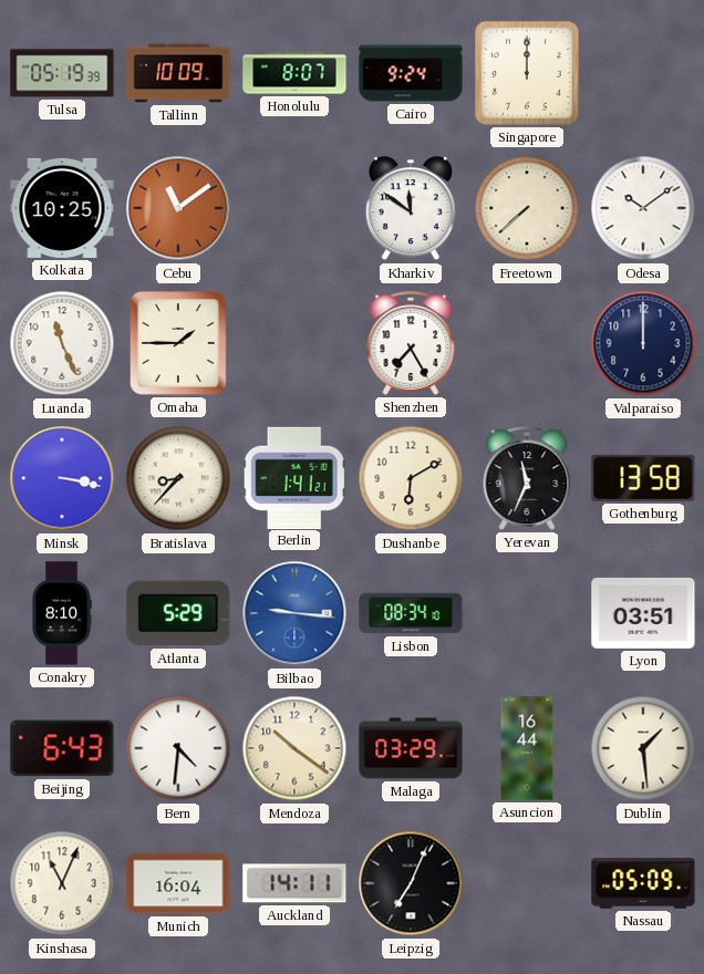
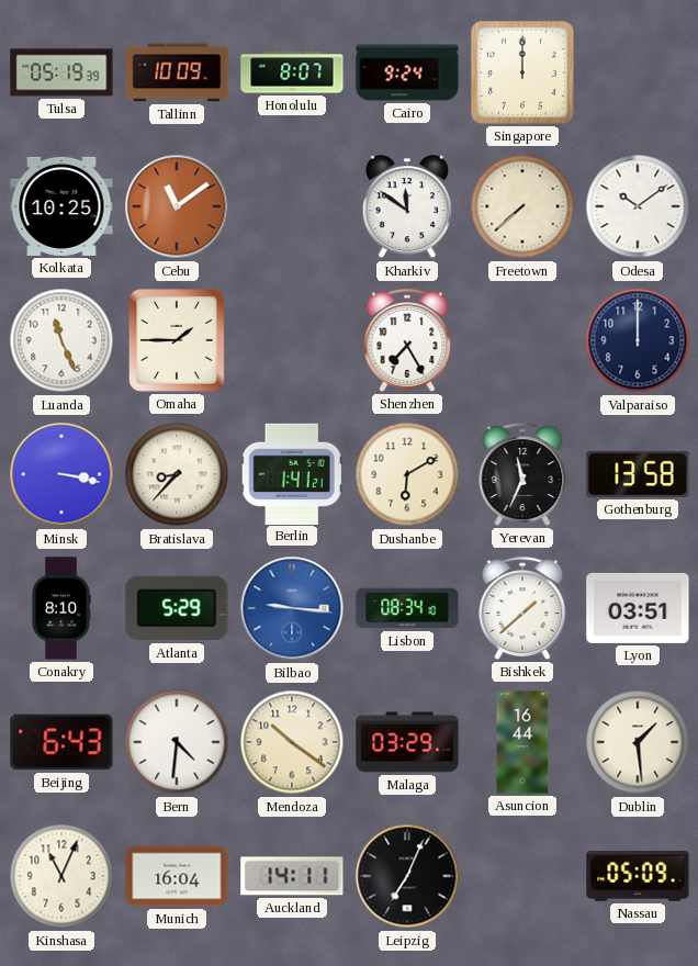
Bishkek: none -> 1:38 (522, 608)
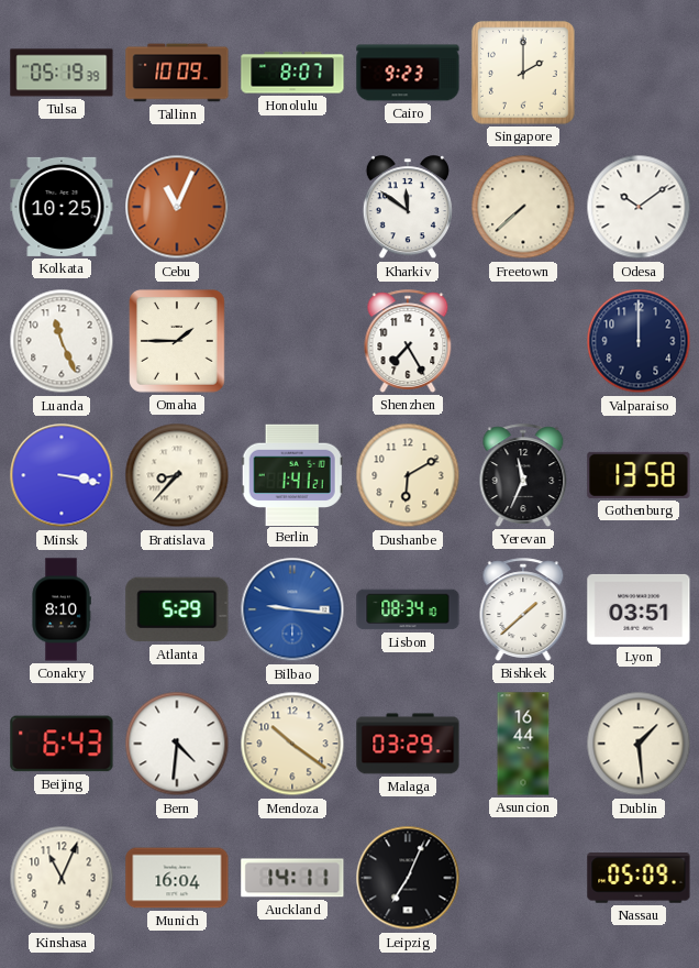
Cairo: 9:24 -> 9:23 (408, 73)
Singapore: 12:00 -> 2:00 (523, 73)
Cebu: 11:09 -> 11:04 (177, 207)
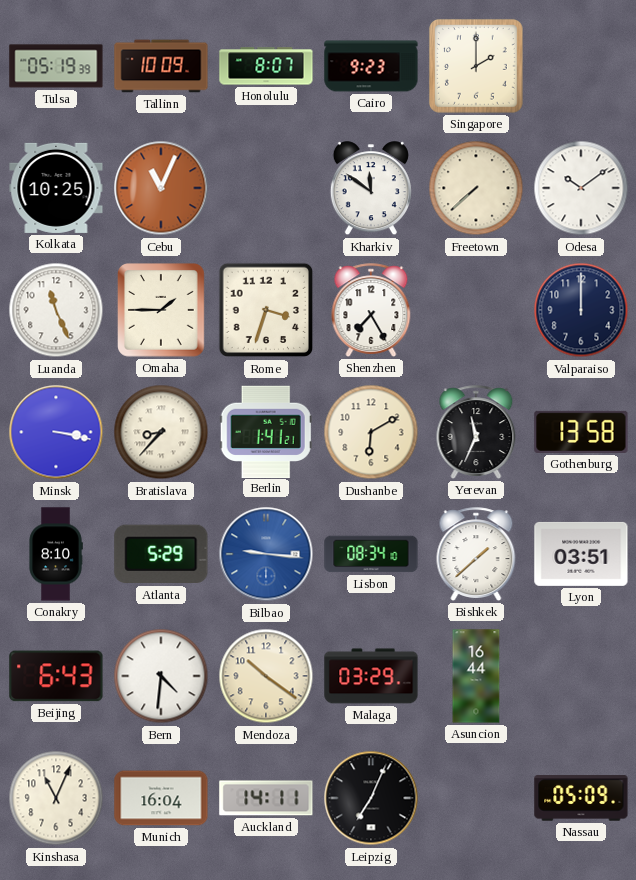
Rome: none -> 3:33 (266, 310)
Dublin: 1:29 -> none (639, 744)
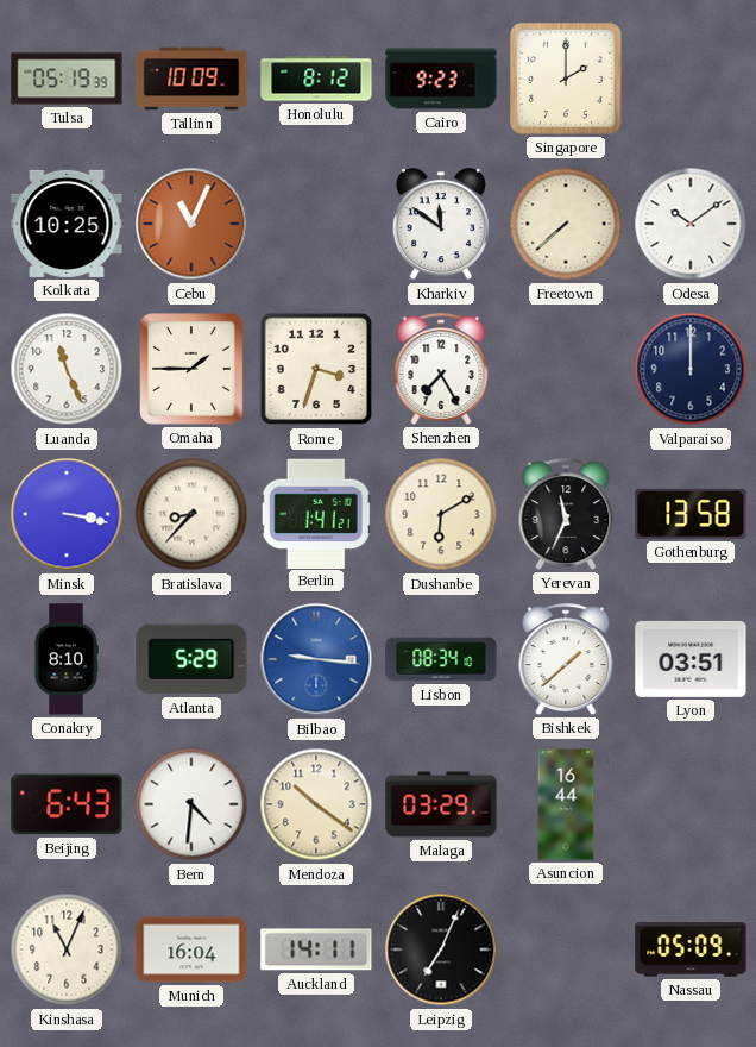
Honolulu: 8:07 -> 8:12 (316, 79)
